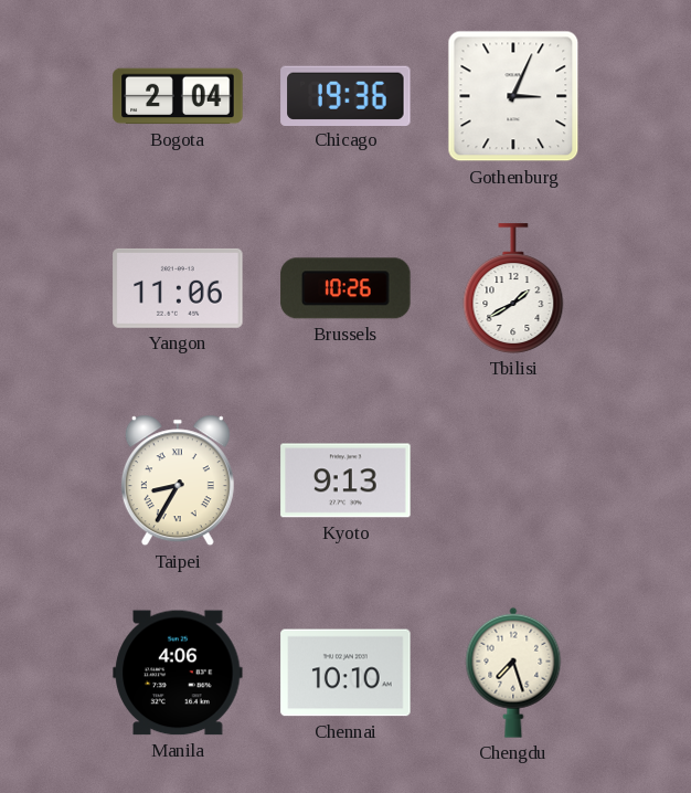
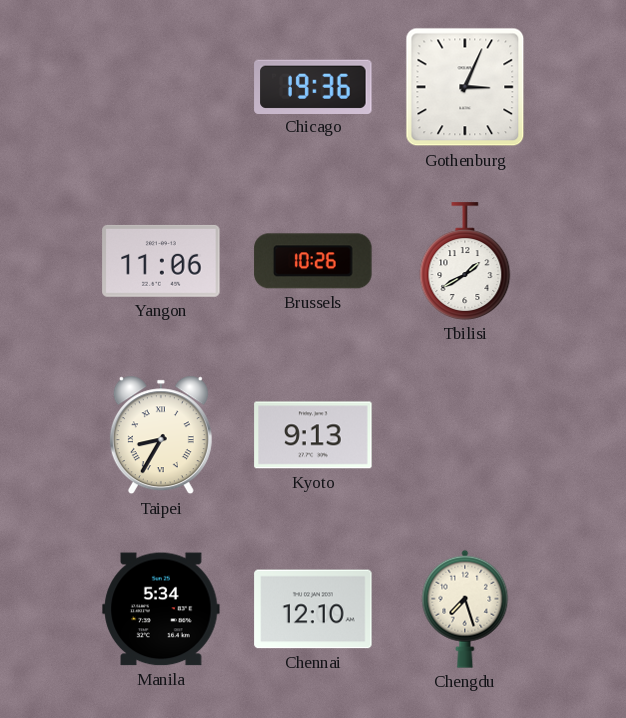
Bogota: 2:04 -> none (178, 96)
Manila: 4:06 -> 5:34 (161, 609)
Chennai: 10:10 -> 12:10 (313, 609)
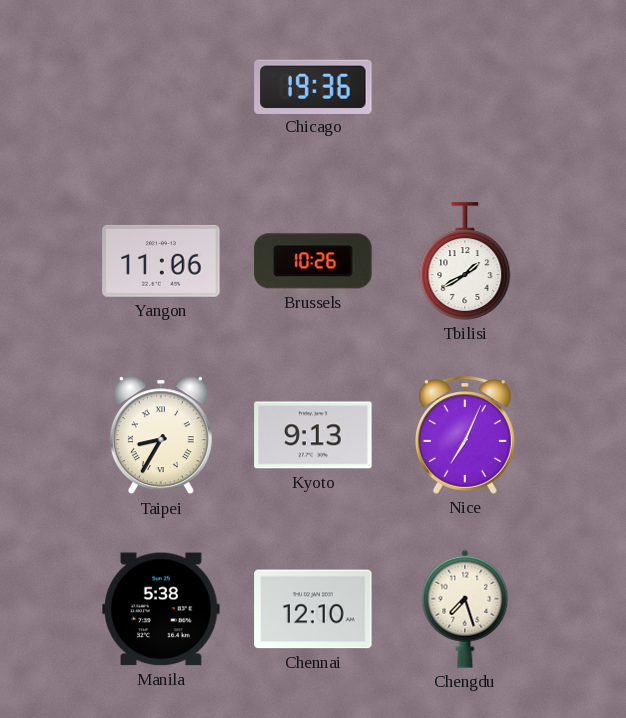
Gothenburg: 3:04 -> none (465, 87)
Nice: none -> 7:04 (465, 435)
Manila: 5:34 -> 5:38 (161, 609)
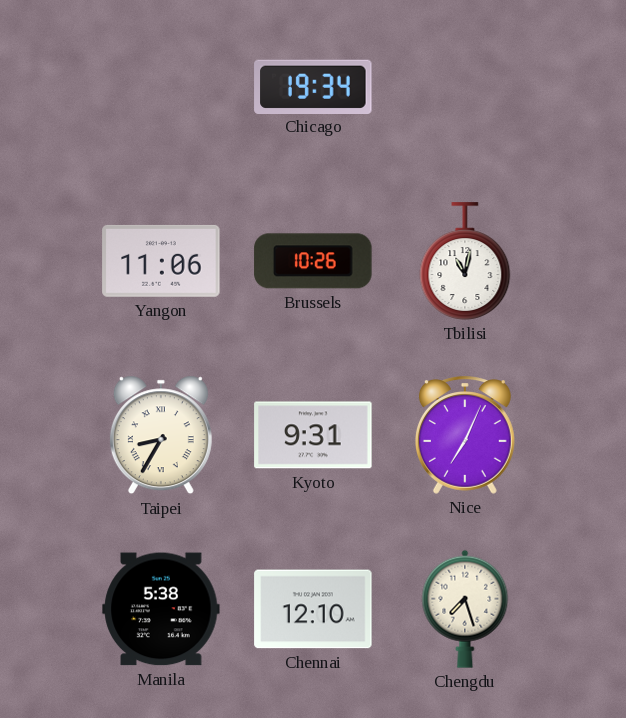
Chicago: 19:36 -> 19:34 (313, 86)
Tbilisi: 1:40 -> 11:02 (465, 261)
Kyoto: 9:13 -> 9:31 (313, 435)
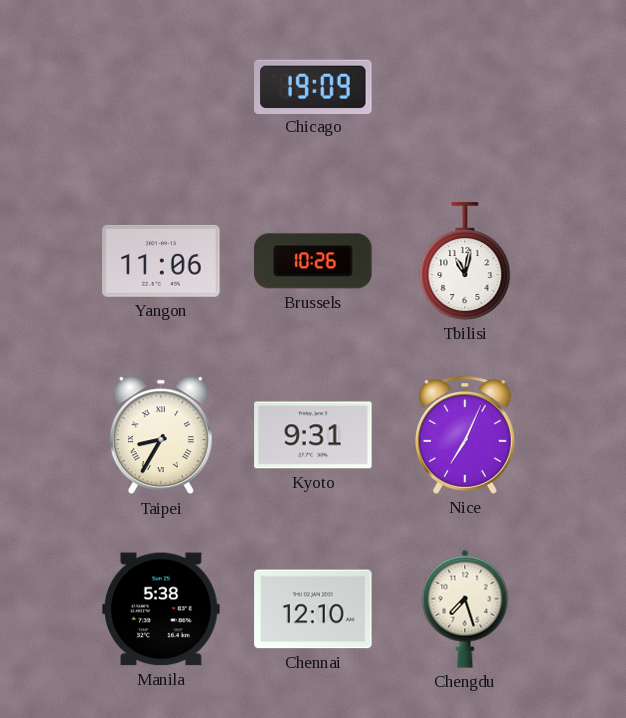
Chicago: 19:34 -> 19:09 (313, 86)
